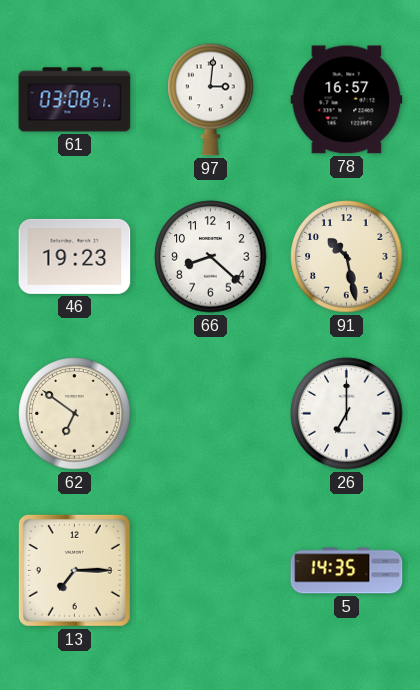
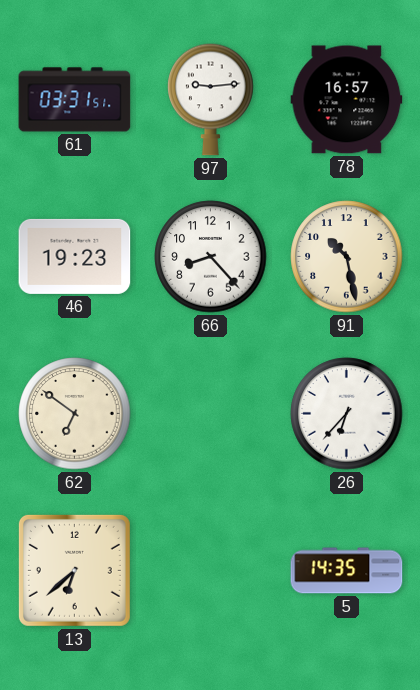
61: 03:08 -> 03:31 (75, 100)
97: 3:01 -> 9:14 (211, 99)
66: 8:22 -> 8:23 (211, 257)
26: 7:00 -> 6:37 (347, 414)
13: 7:15 -> 6:38 (74, 570)
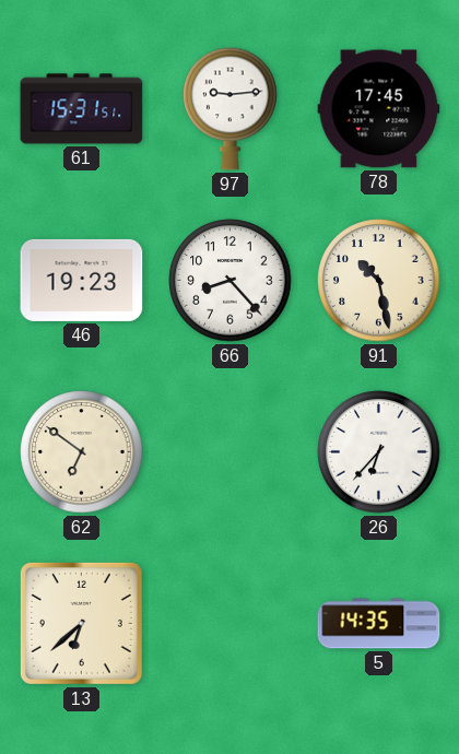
61: 03:31 -> 15:31 (82, 109)
78: 16:57 -> 17:45 (379, 109)
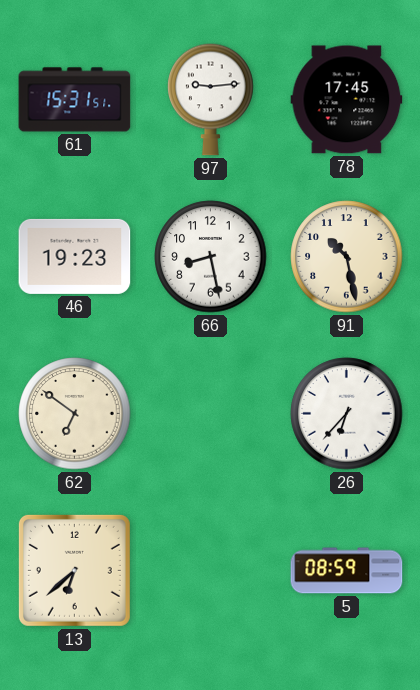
66: 8:23 -> 8:28 (211, 257)
5: 14:35 -> 08:59 (347, 571)
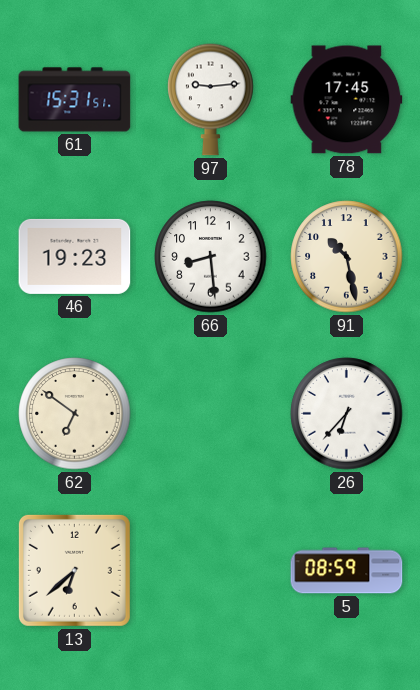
66: 8:28 -> 8:29 (211, 257)
